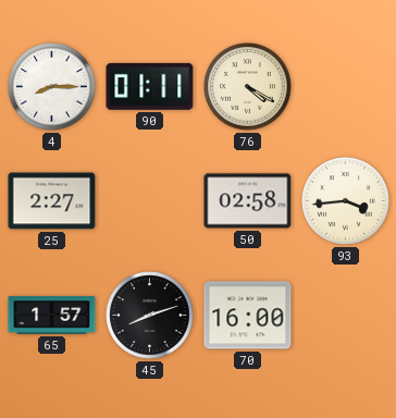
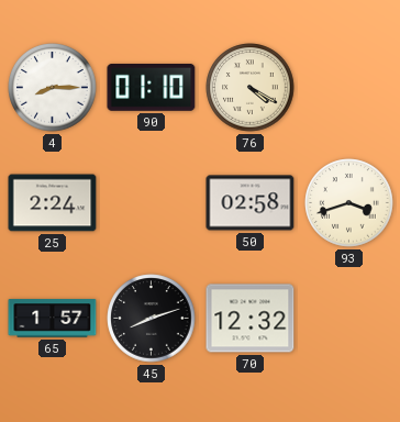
90: 01:11 -> 01:10 (152, 87)
25: 2:27 -> 2:24 (53, 203)
93: 3:44 -> 3:42 (349, 203)
70: 16:00 -> 12:32 (251, 319)
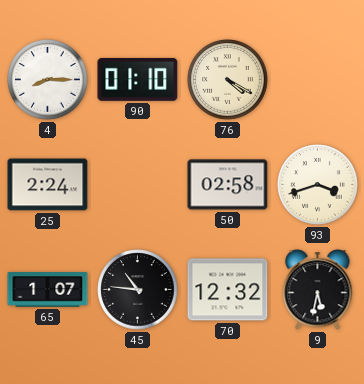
65: 1:57 -> 1:07 (48, 290)
45: 8:12 -> 10:46 (138, 290)
9: none -> 5:32 (318, 290)
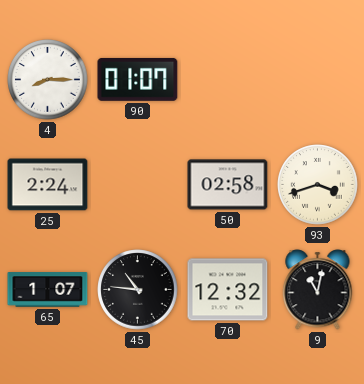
90: 01:10 -> 01:07 (138, 79)
76: 4:20 -> none (228, 80)
9: 5:32 -> 11:02 (318, 290)
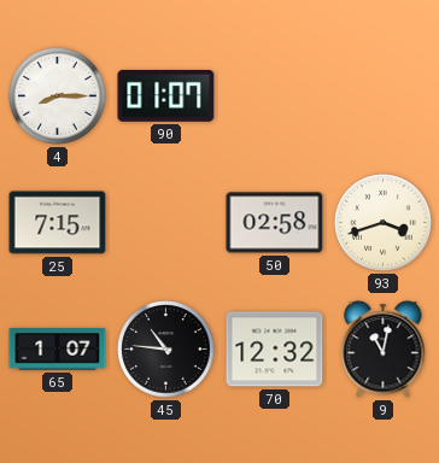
25: 2:24 -> 7:15 (58, 223)
